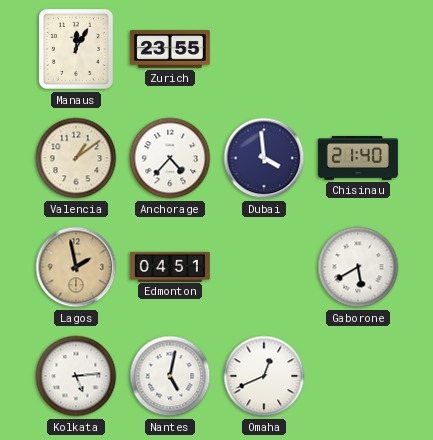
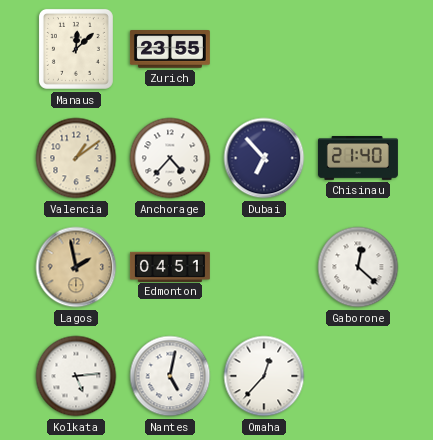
Manaus: 12:05 -> 12:08 (76, 49)
Dubai: 3:59 -> 6:53 (264, 158)
Gaborone: 5:40 -> 12:22 (358, 267)
Omaha: 12:41 -> 12:37 (264, 376)
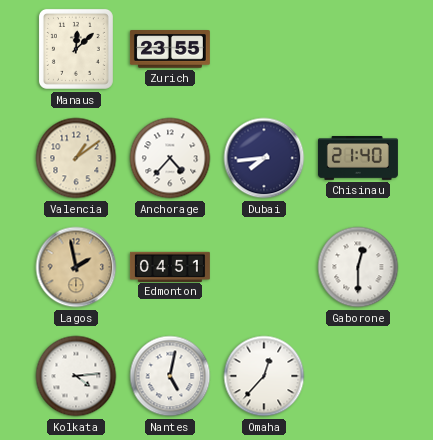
Dubai: 6:53 -> 7:44 (264, 158)
Gaborone: 12:22 -> 12:30 (358, 267)
Kolkata: 5:14 -> 4:14 (76, 376)
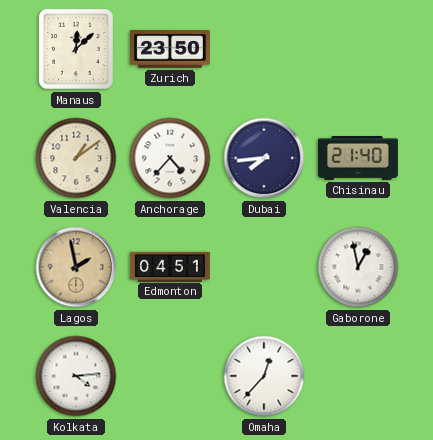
Zurich: 23:55 -> 23:50 (170, 49)
Gaborone: 12:30 -> 12:58 (358, 267)
Nantes: 5:02 -> none (170, 376)
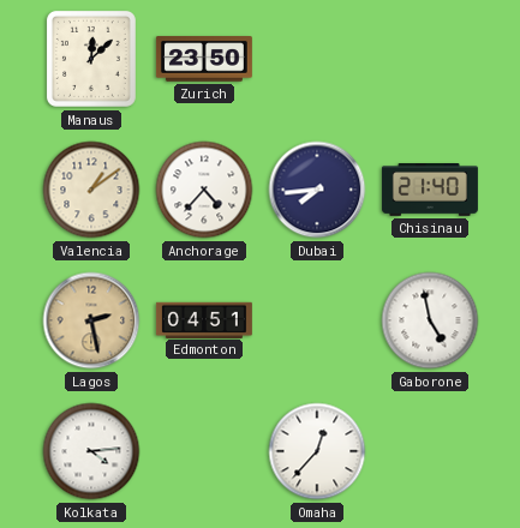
Lagos: 1:58 -> 2:28 (91, 320)
Gaborone: 12:58 -> 4:58 (430, 320)
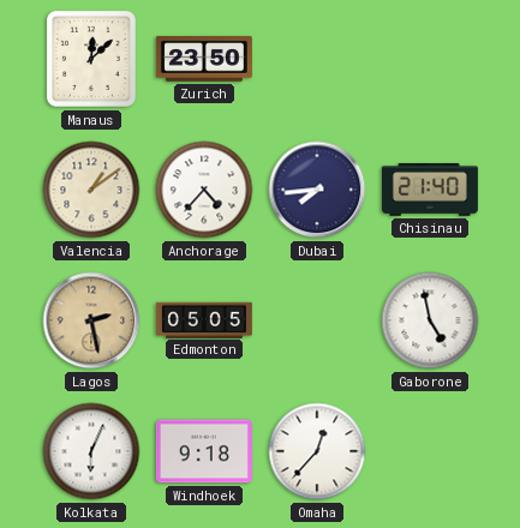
Edmonton: 04:51 -> 05:05 (204, 319)
Kolkata: 4:14 -> 6:04 (91, 451)
Windhoek: none -> 9:18 (204, 451)
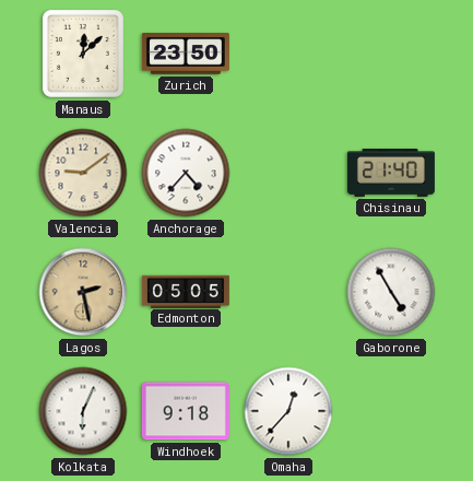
Valencia: 1:09 -> 9:09 (83, 173)
Dubai: 7:44 -> none (317, 190)
Gaborone: 4:58 -> 4:55 (391, 292)
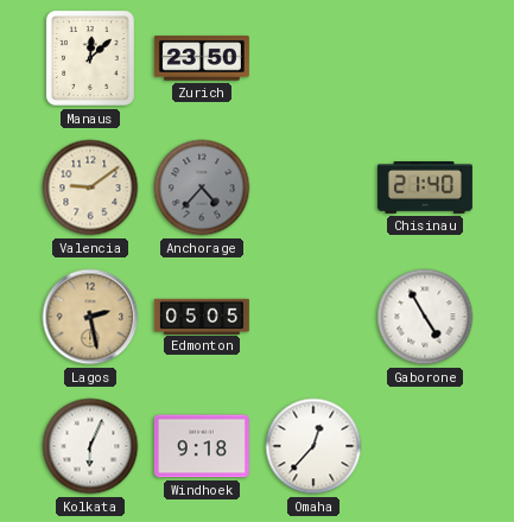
Anchorage dial: white -> grey (202, 187)
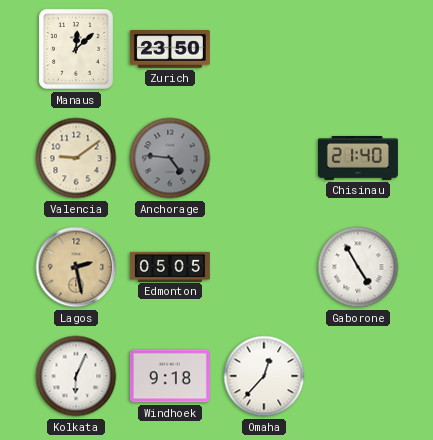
Anchorage: 4:37 -> 4:46 (170, 158)
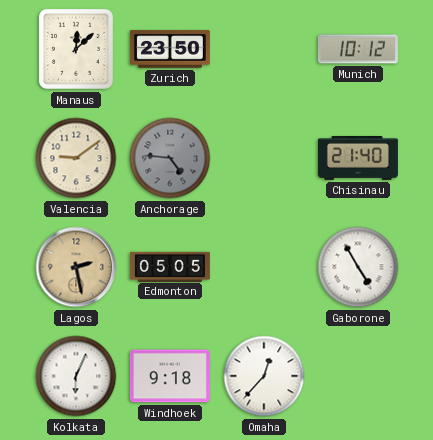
Munich: none -> 10:12 (358, 49)
